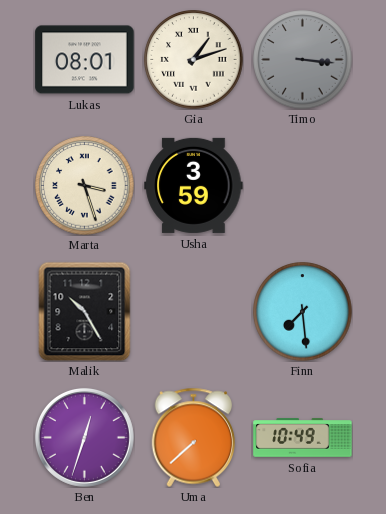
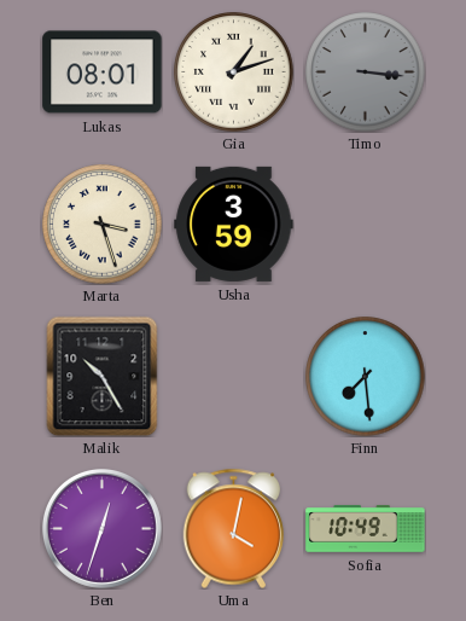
Uma: 7:38 -> 4:02 (234, 528)
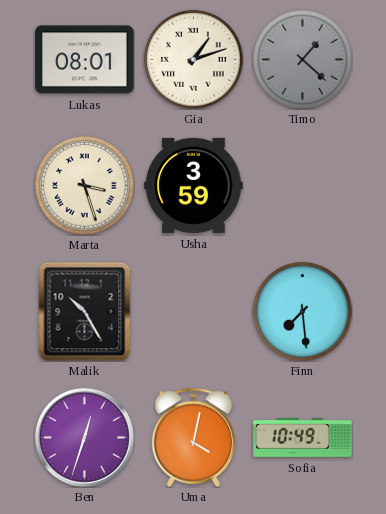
Timo: 3:16 -> 1:22 (303, 60)
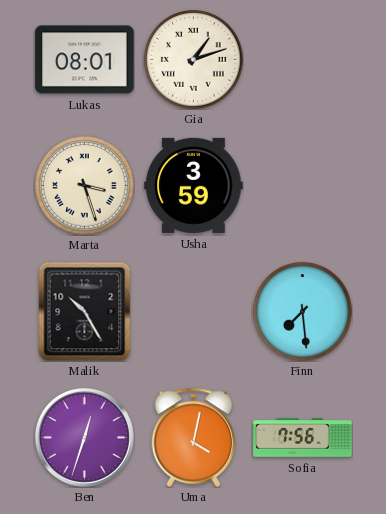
Timo: 1:22 -> none (303, 60)
Sofia: 10:49 -> 7:56 (303, 438)
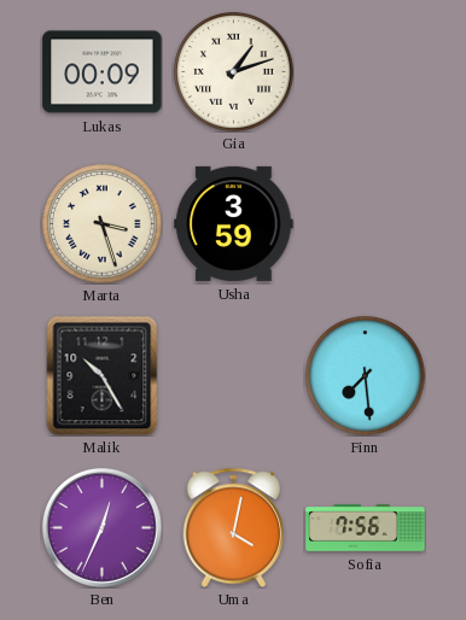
Lukas: 08:01 -> 00:09 (103, 72)
Ben: 12:33 -> 12:34 (101, 527)
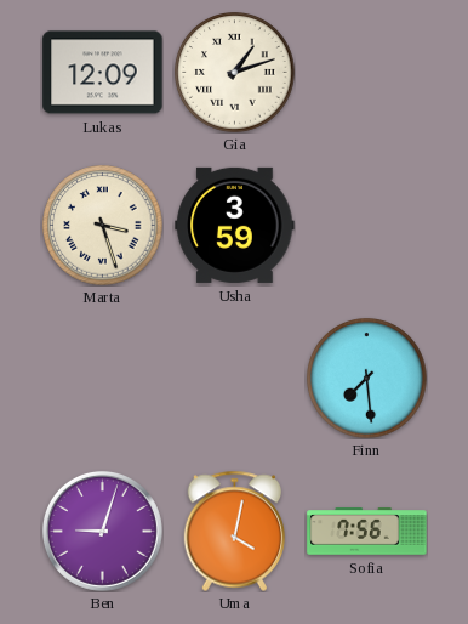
Lukas: 00:09 -> 12:09 (103, 73)
Malik: 10:25 -> none (103, 375)
Ben: 12:34 -> 9:03 (102, 531)
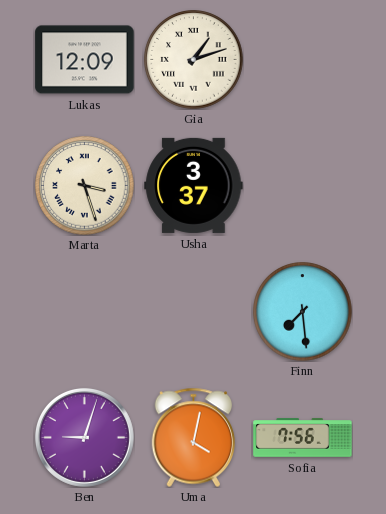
Usha: 3:59 -> 3:37 (194, 185)
